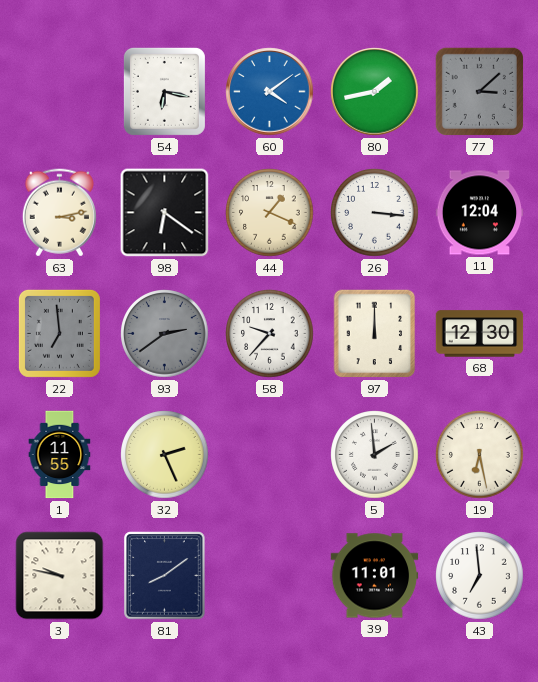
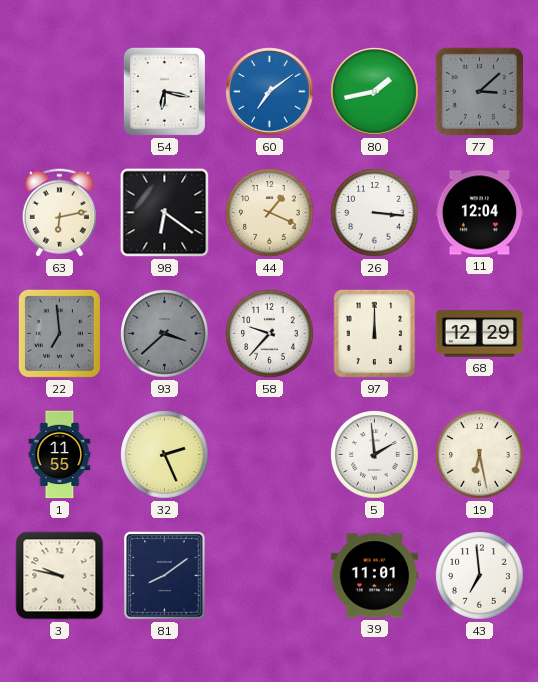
60: 4:09 -> 7:09 (270, 92)
63: 3:13 -> 6:13 (59, 213)
93: 2:39 -> 3:38 (165, 334)
68: 12:30 -> 12:29 (480, 334)
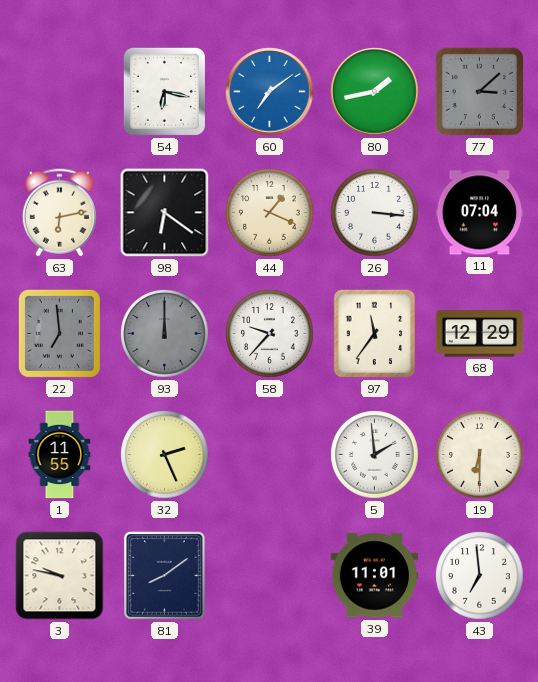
11: 12:04 -> 07:04 (480, 213)
93: 3:38 -> 12:00 (165, 334)
97: 12:00 -> 11:36 (375, 334)
19: 6:28 -> 6:30 (480, 455)
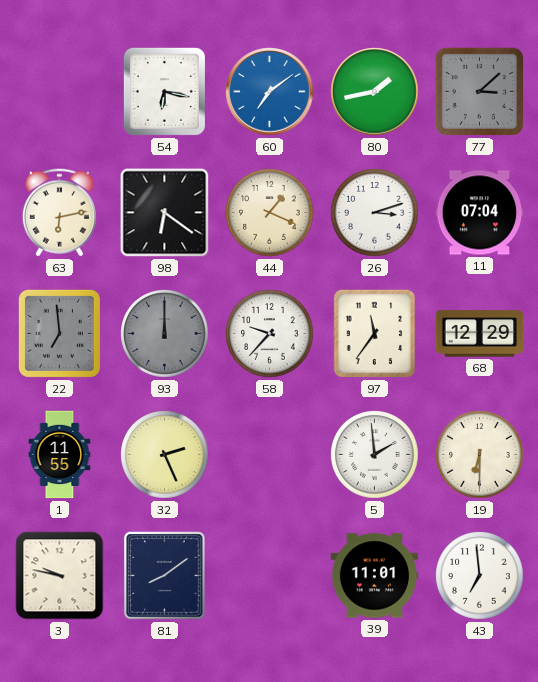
26: 3:16 -> 3:12 (375, 213)
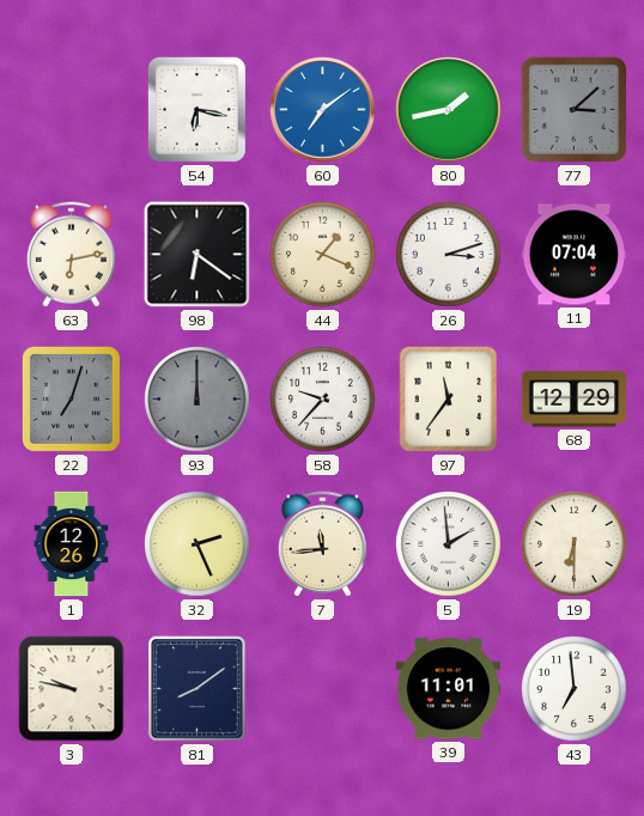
22: 6:59 -> 7:03 (71, 398)
1: 11:55 -> 12:26 (72, 544)
7: none -> 11:44 (322, 544)
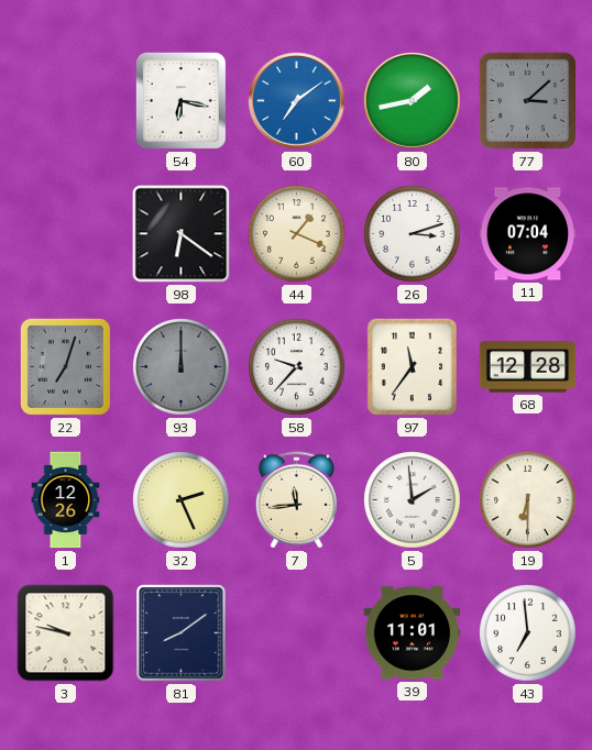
63: 6:13 -> none (71, 255)
68: 12:29 -> 12:28 (528, 367)
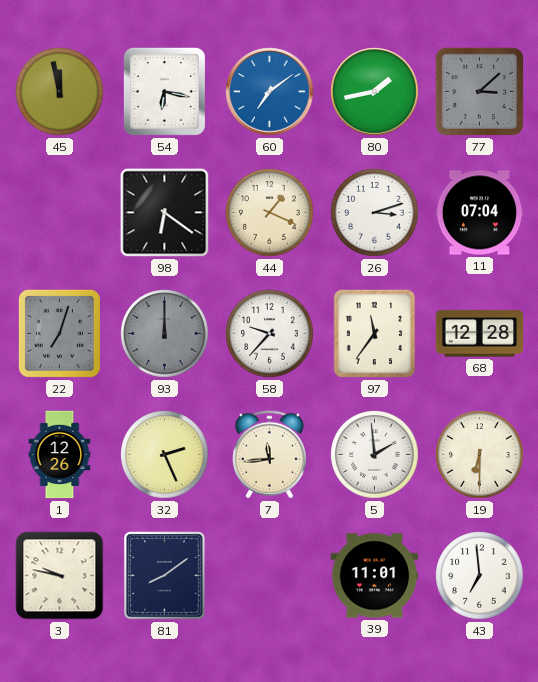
45: none -> 11:58 (60, 92)
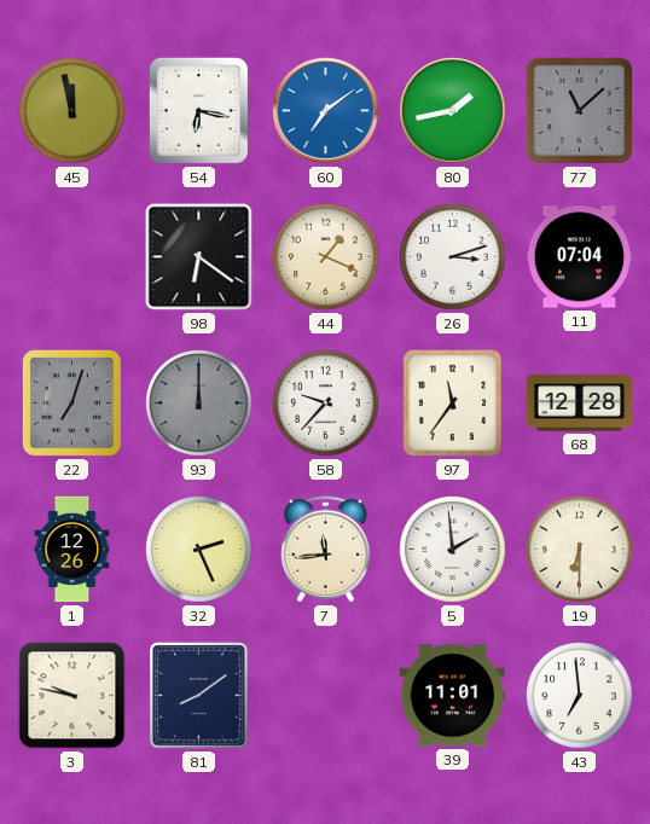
77: 3:08 -> 11:08 (579, 110)
